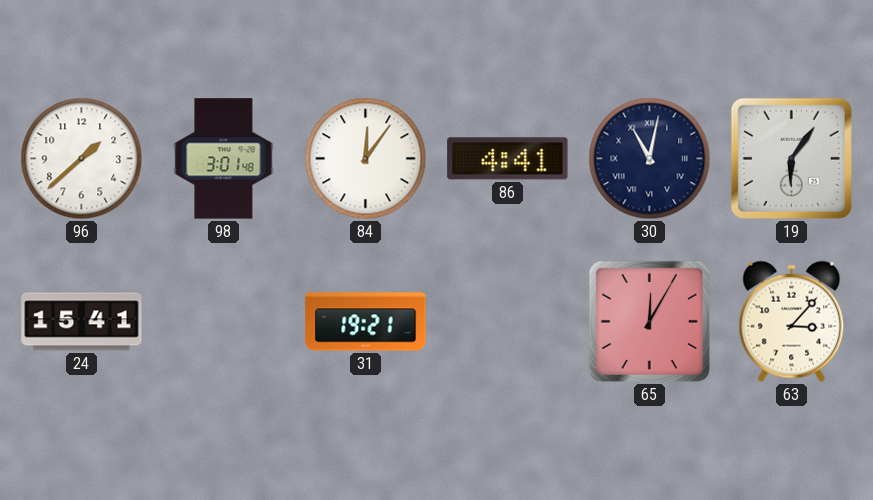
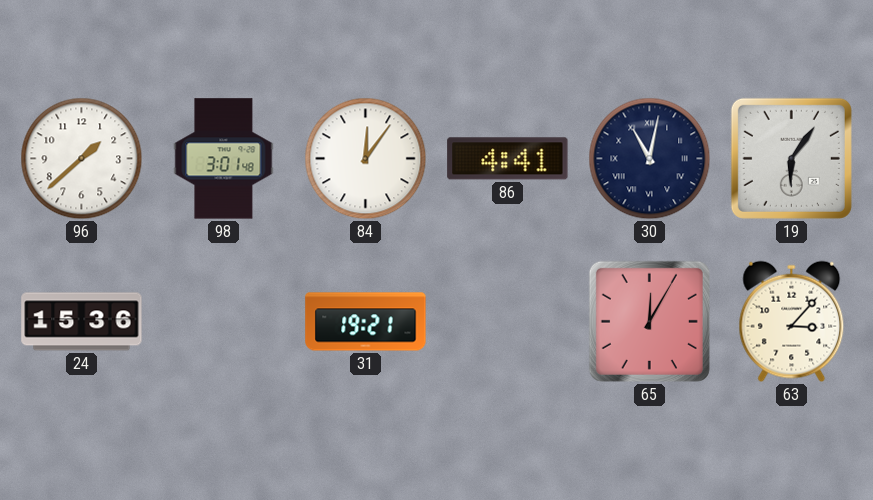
24: 15:41 -> 15:36 (82, 322)
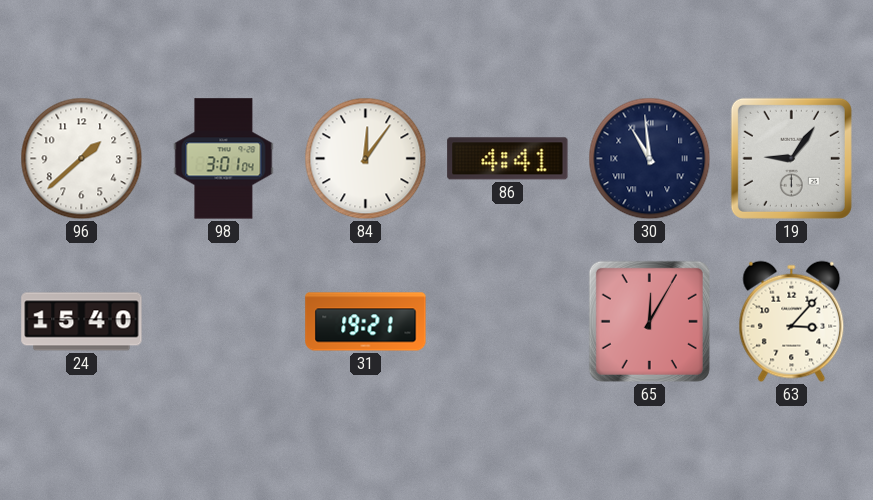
98: 3:01:48 -> 3:01:04 (224, 159)
30: 11:02 -> 10:59 (650, 159)
19: 6:06 -> 9:06 (791, 158)
24: 15:36 -> 15:40 (82, 322)
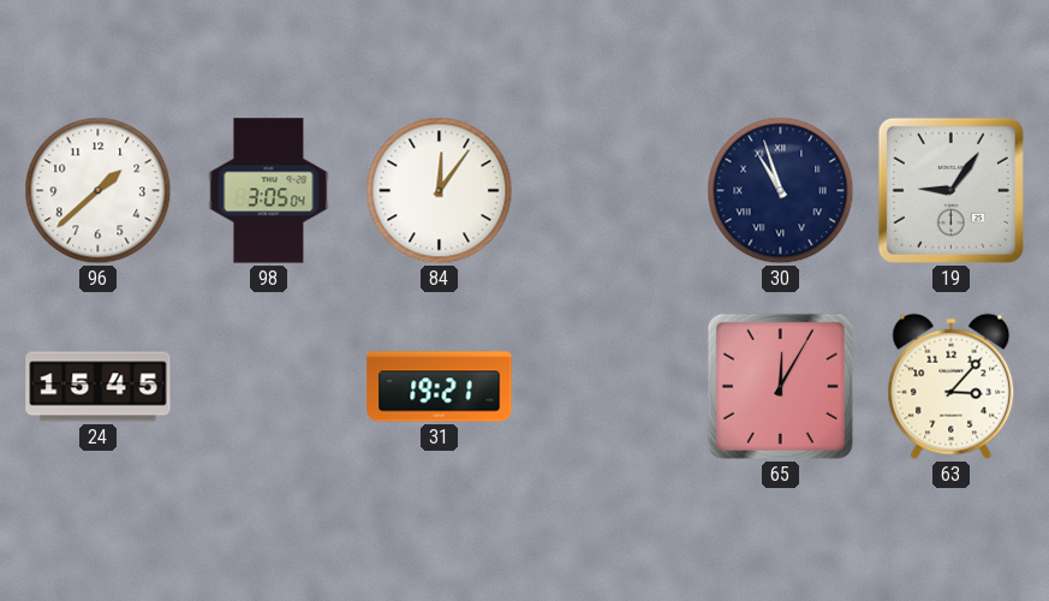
98: 3:01 -> 3:05 (269, 191)
86: 4:41 -> none (508, 159)
30: 10:59 -> 10:57 (781, 191)
24: 15:40 -> 15:45 (99, 387)
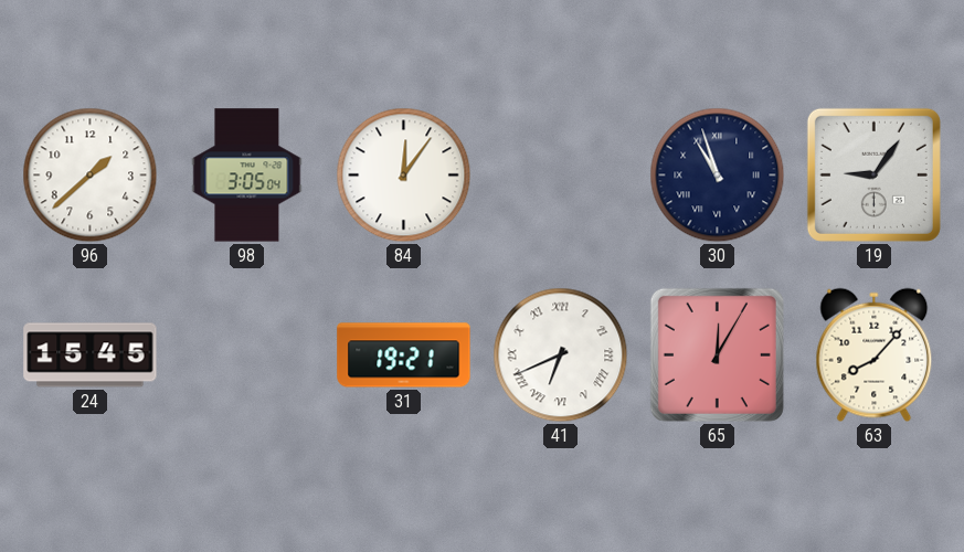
41: none -> 6:41 (561, 355)
63: 3:07 -> 8:07 (875, 355)
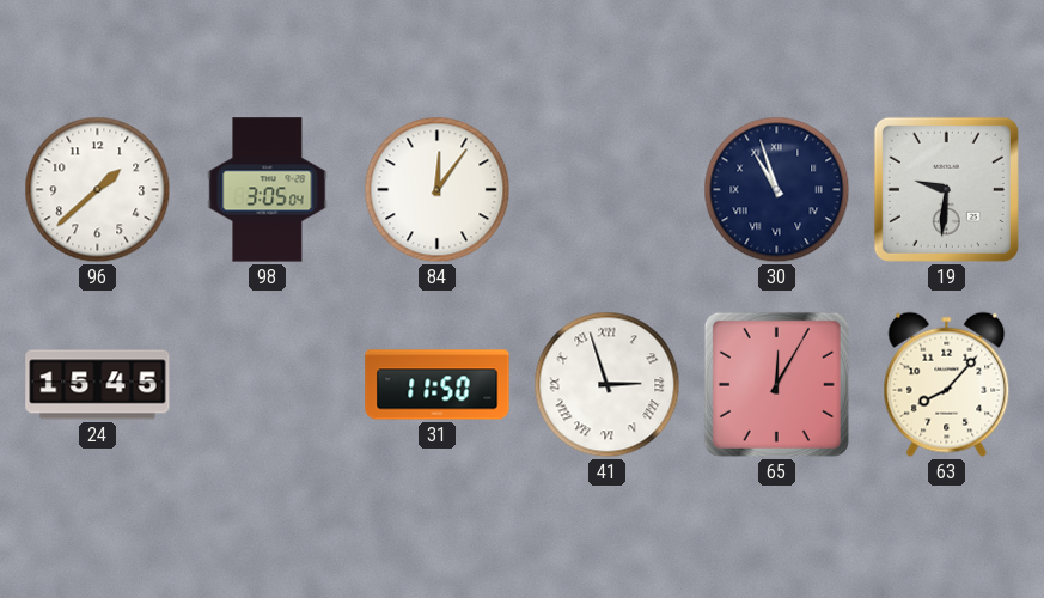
19: 9:06 -> 9:31 (946, 189)
31: 19:21 -> 11:50 (438, 385)
41: 6:41 -> 2:57 (608, 385)
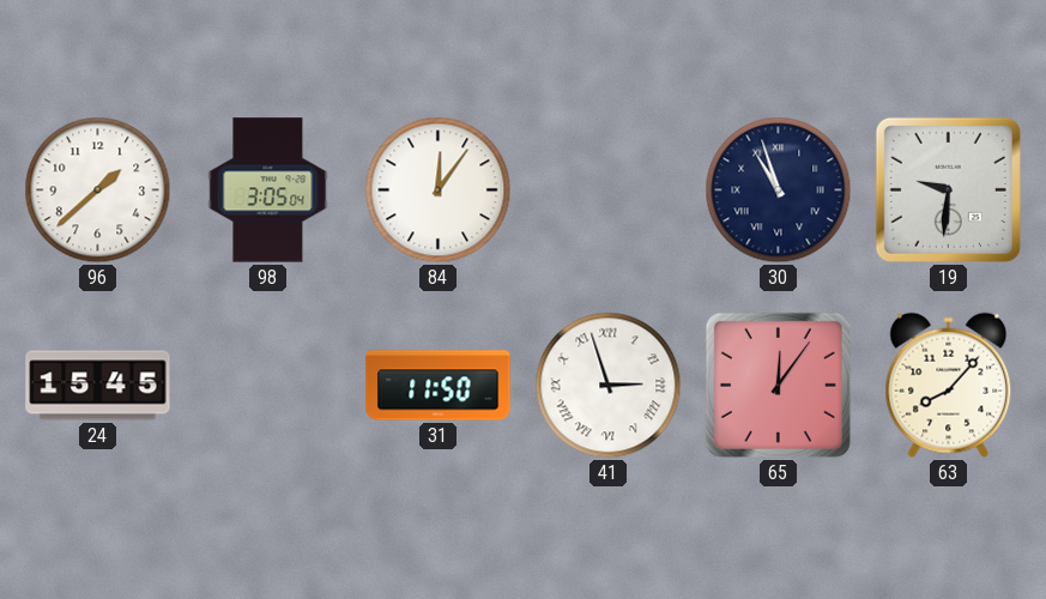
65: 12:05 -> 12:06 (778, 385)
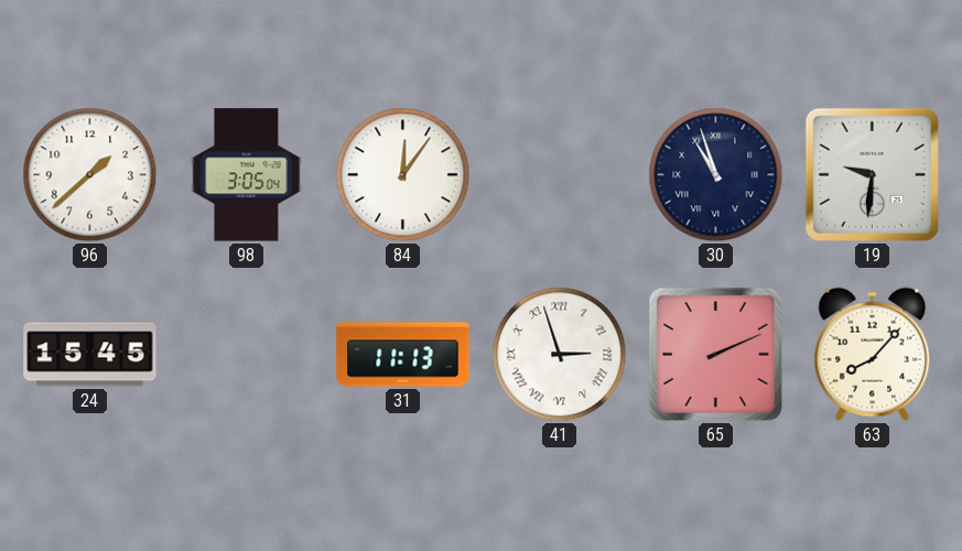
31: 11:50 -> 11:13 (403, 355)
65: 12:06 -> 2:11 (715, 354)
